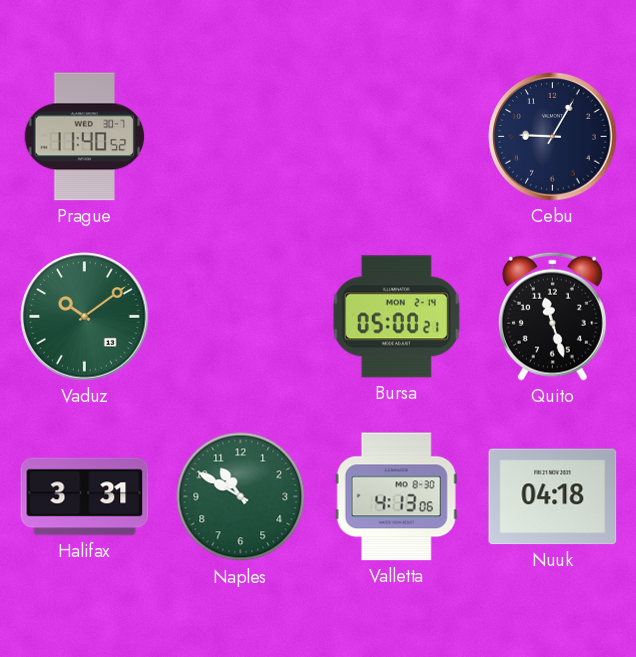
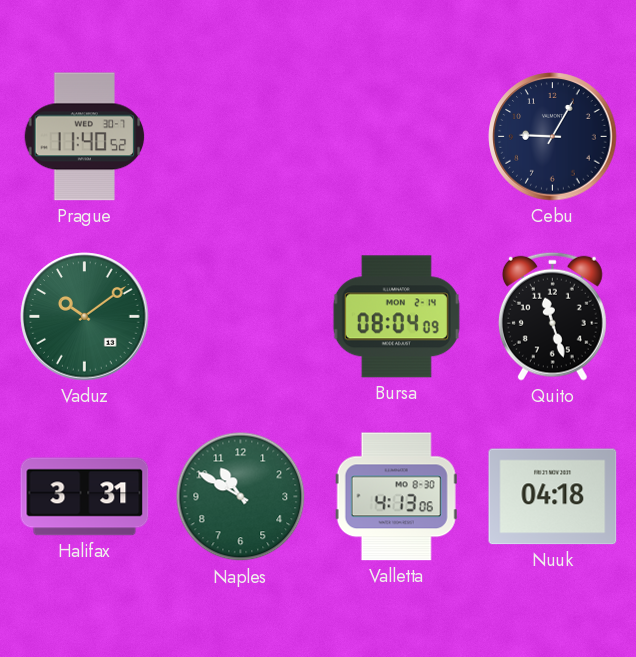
Bursa: 05:00 -> 08:04 (396, 317)
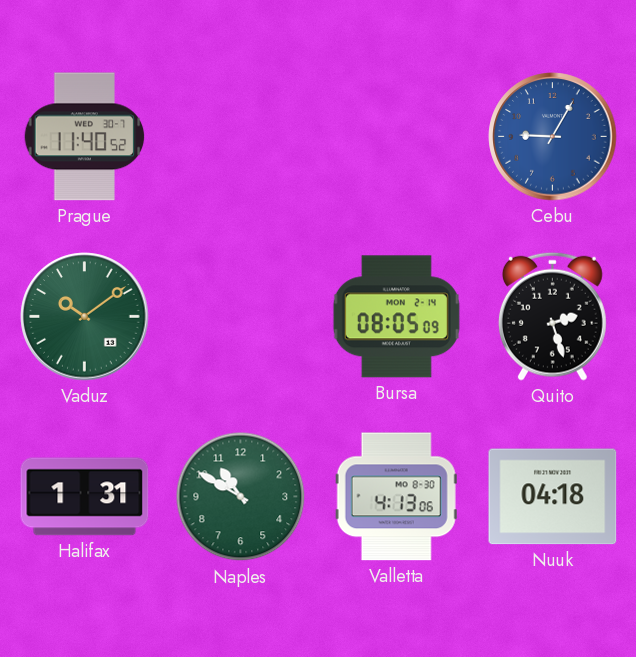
Cebu dial: navy -> blue (553, 137)
Bursa: 08:04 -> 08:05 (396, 317)
Quito: 11:27 -> 2:27 (552, 316)
Halifax: 3:31 -> 1:31 (85, 497)
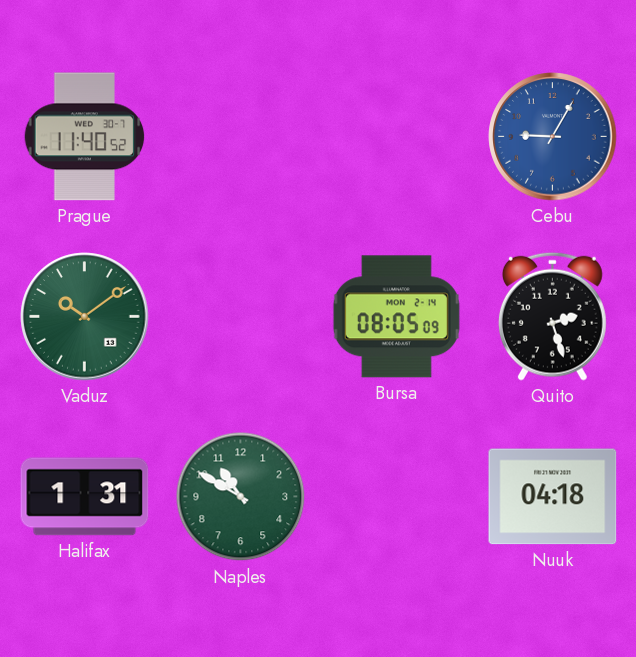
Valletta: 4:13 -> none (396, 497)
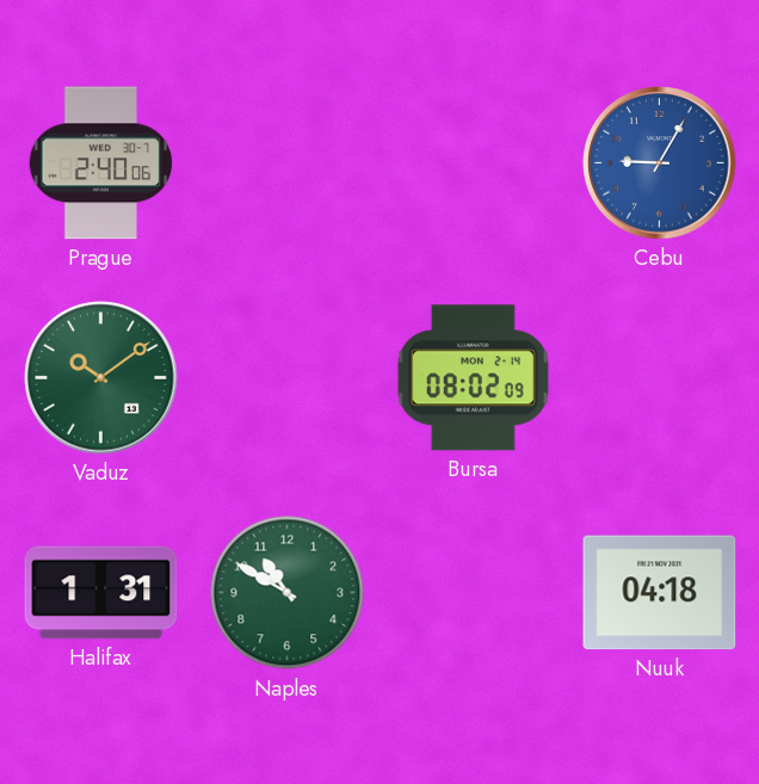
Prague: 11:40 -> 2:40 (101, 163)
Bursa: 08:05 -> 08:02 (473, 378)
Quito: 2:27 -> none (552, 316)
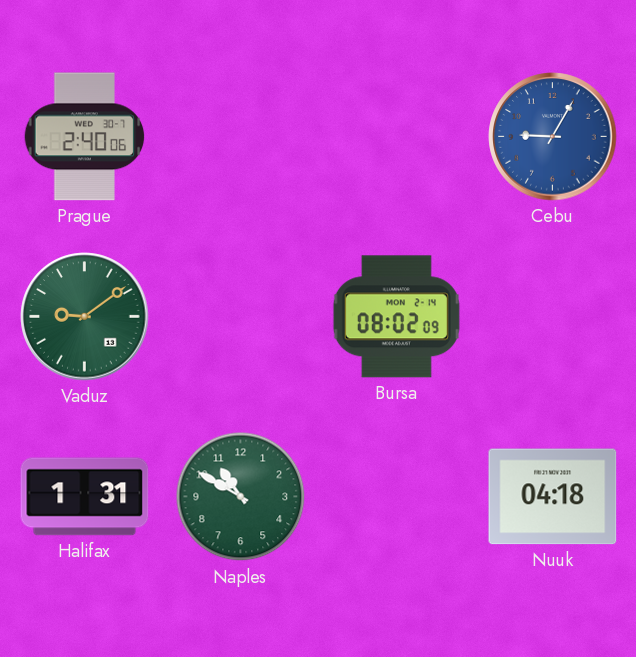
Vaduz: 10:09 -> 9:09 (85, 317)
